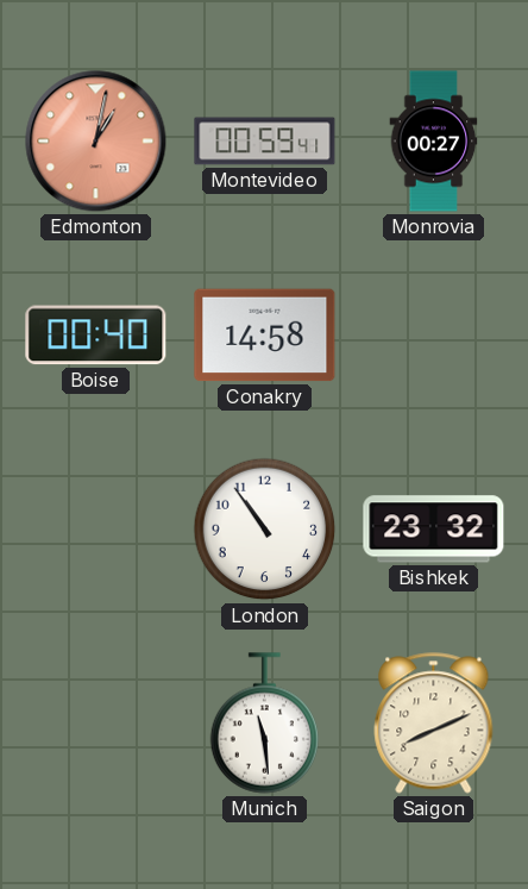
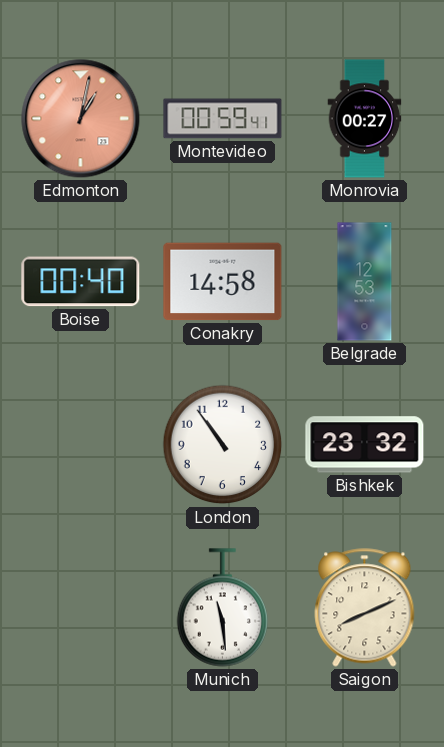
Belgrade: none -> 12:53 (365, 282)
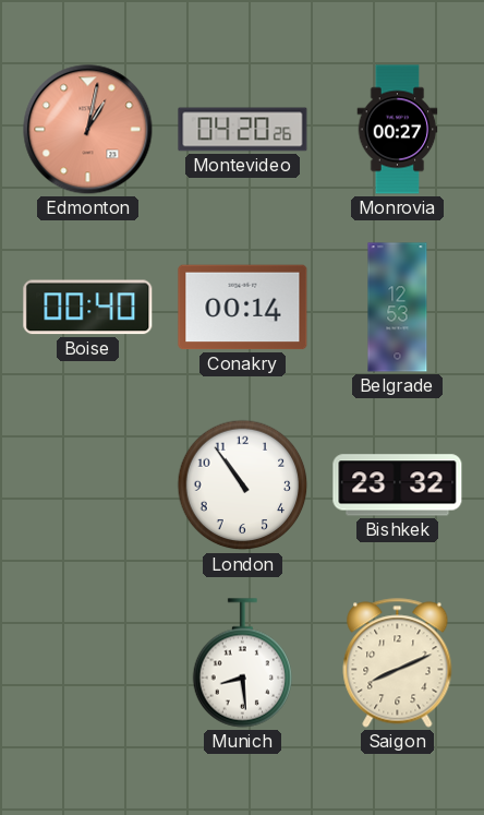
Montevideo: 00:59 -> 04:20 (243, 130)
Conakry: 14:58 -> 00:14 (243, 308)
Munich: 11:29 -> 8:29 (243, 663)
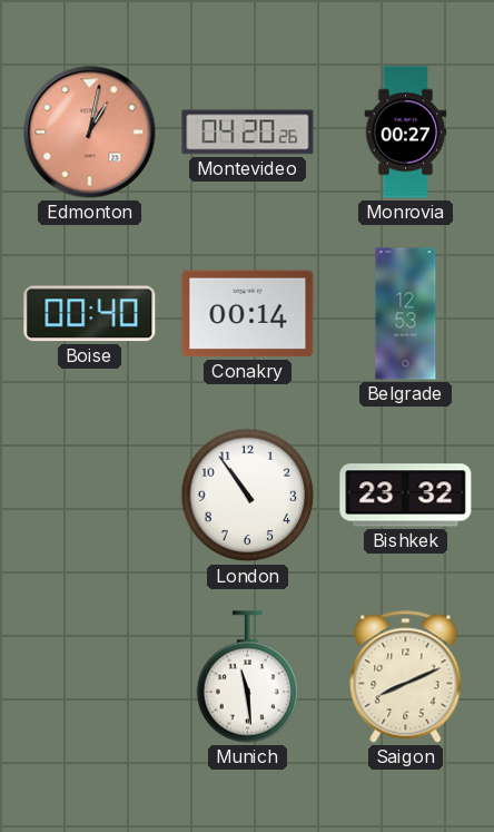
Munich: 8:29 -> 11:29 (248, 677)
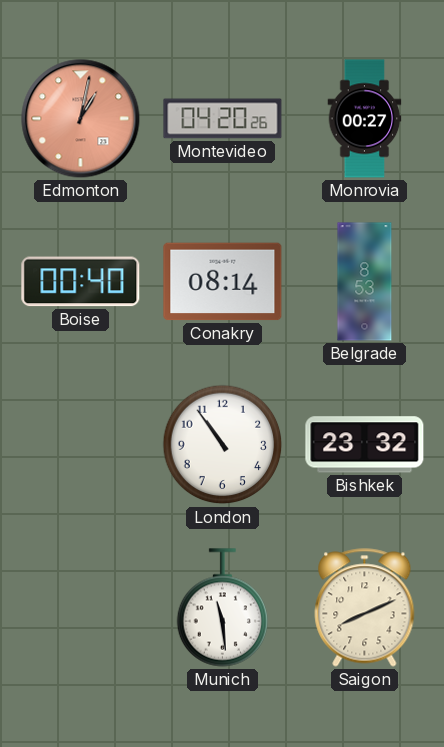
Conakry: 00:14 -> 08:14 (223, 282)
Belgrade: 12:53 -> 8:53 (365, 282)
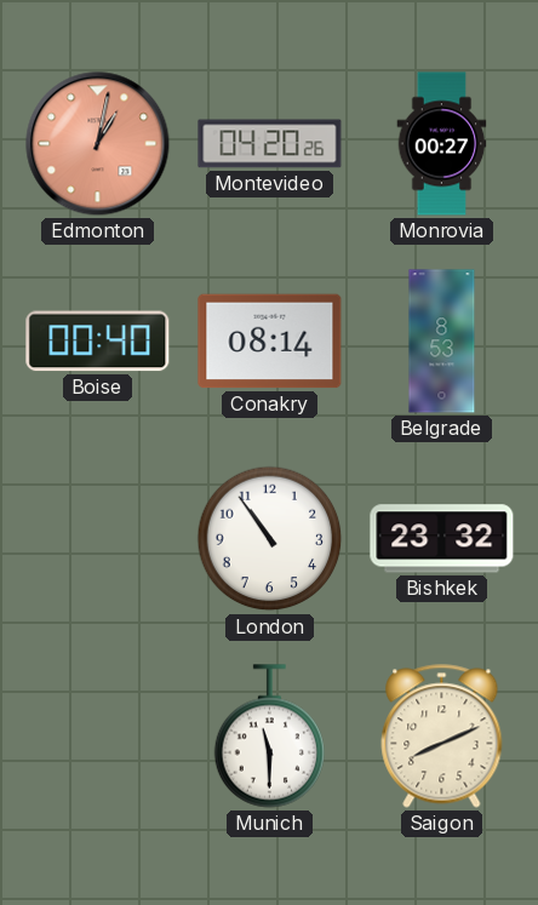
Munich: 11:29 -> 11:30 (270, 737)
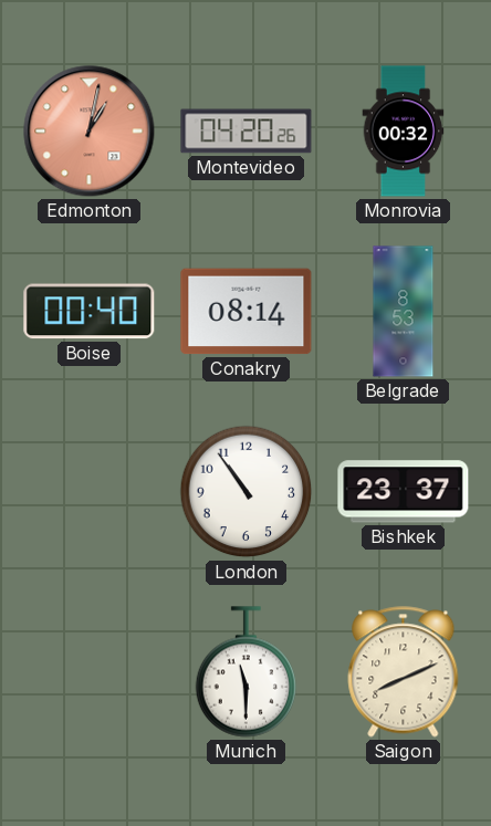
Monrovia: 00:27 -> 00:32 (404, 132)
Bishkek: 23:32 -> 23:37 (404, 492)
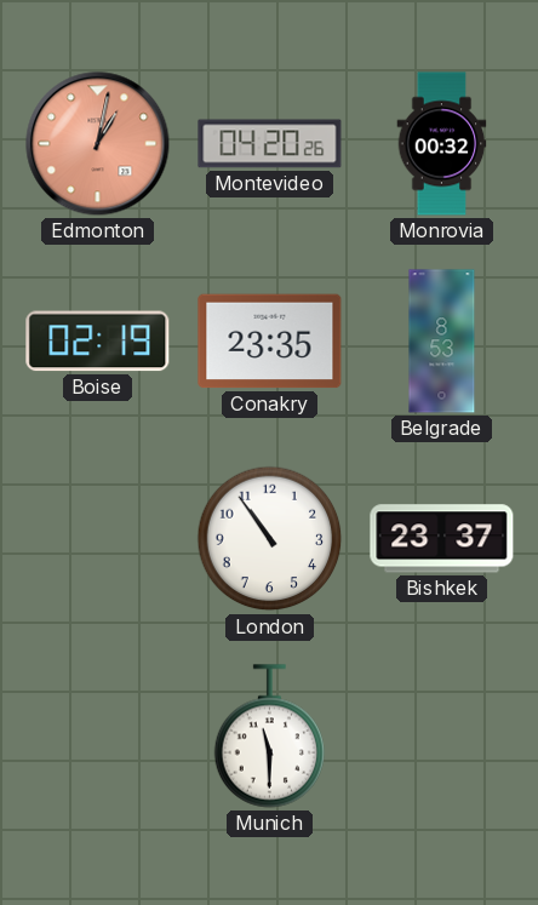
Boise: 00:40 -> 02:19 (98, 342)
Conakry: 08:14 -> 23:35 (270, 342)
Saigon: 8:11 -> none (404, 672)
